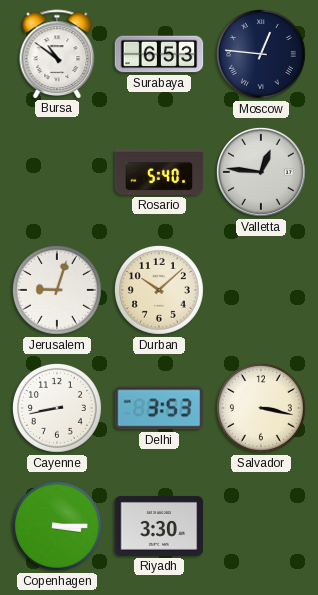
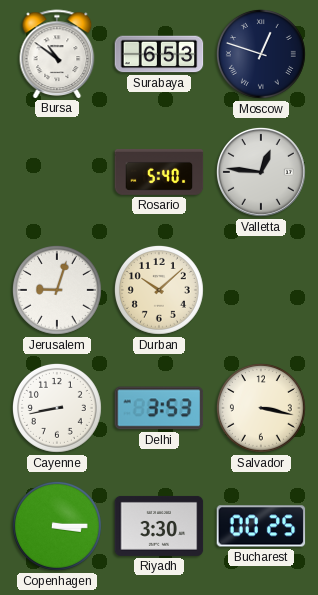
Moscow: 12:46 -> 12:48 (261, 54)
Bucharest: none -> 00:25 (261, 526)
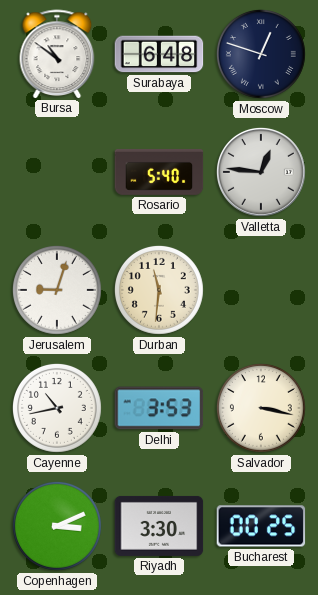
Surabaya: 6:53 -> 6:48 (159, 54)
Durban: 10:08 -> 11:31 (159, 290)
Cayenne: 8:43 -> 10:43 (57, 408)
Copenhagen: 3:15 -> 3:11 (57, 526)
